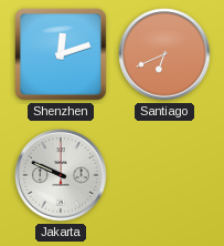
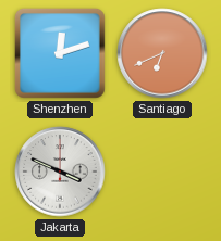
Jakarta: 9:49 -> 3:49 (60, 172)
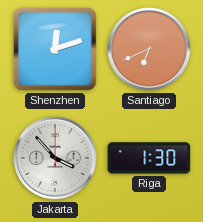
Jakarta: 3:49 -> 3:53 (55, 158)
Riga: none -> 1:30 (149, 158)
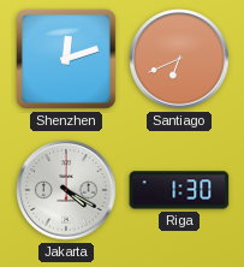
Jakarta: 3:53 -> 4:20 (66, 190)
